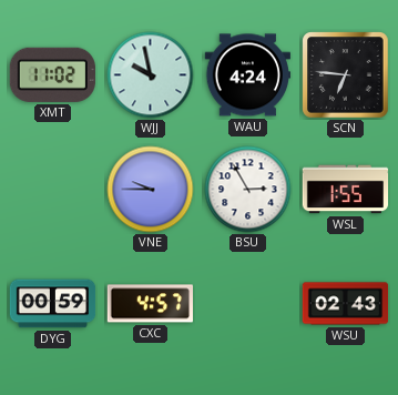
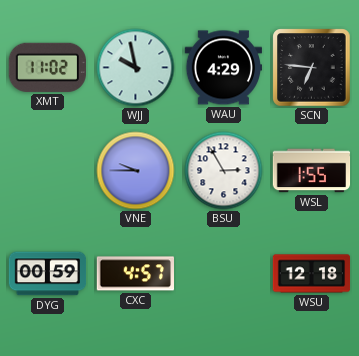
WAU: 4:24 -> 4:29 (223, 68)
WSU: 02:43 -> 12:18 (312, 274)
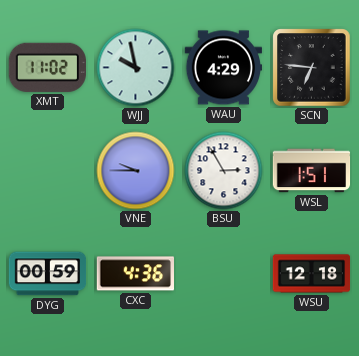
WSL: 1:55 -> 1:51 (312, 171)
CXC: 4:57 -> 4:36 (135, 274)
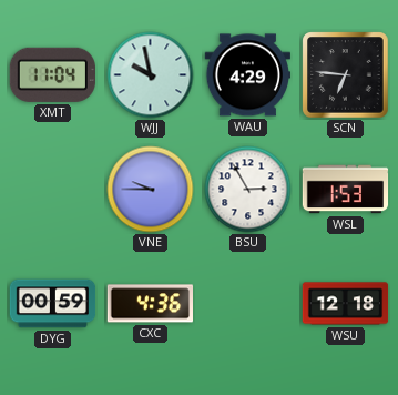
XMT: 11:02 -> 11:04 (52, 74)
WSL: 1:51 -> 1:53 (346, 190)
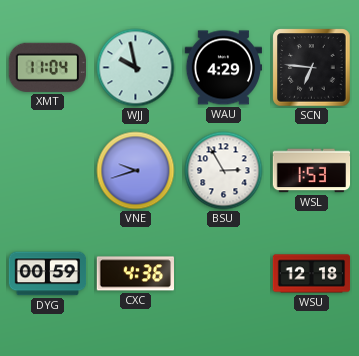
VNE: 9:45 -> 9:42 (136, 171)
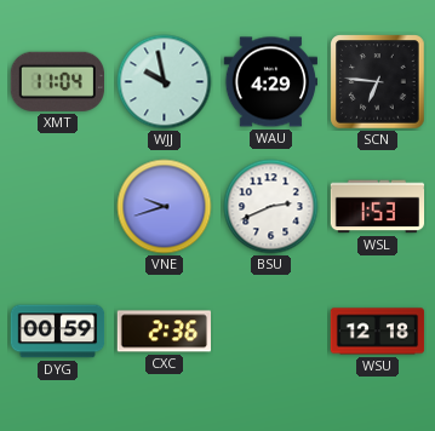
BSU: 2:55 -> 2:41 (271, 207)
CXC: 4:36 -> 2:36 (164, 332)
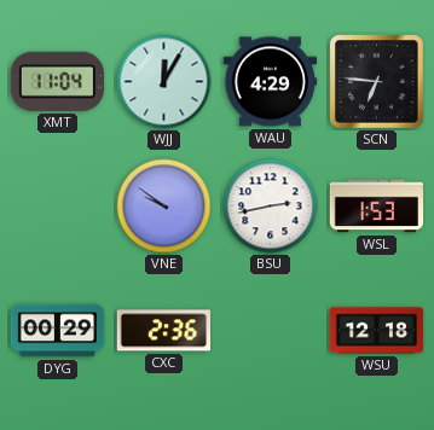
WJJ: 9:58 -> 12:05 (164, 82)
VNE: 9:42 -> 9:51 (164, 207)
BSU: 2:41 -> 2:43 (271, 207)
DYG: 00:59 -> 00:29 (58, 331)
